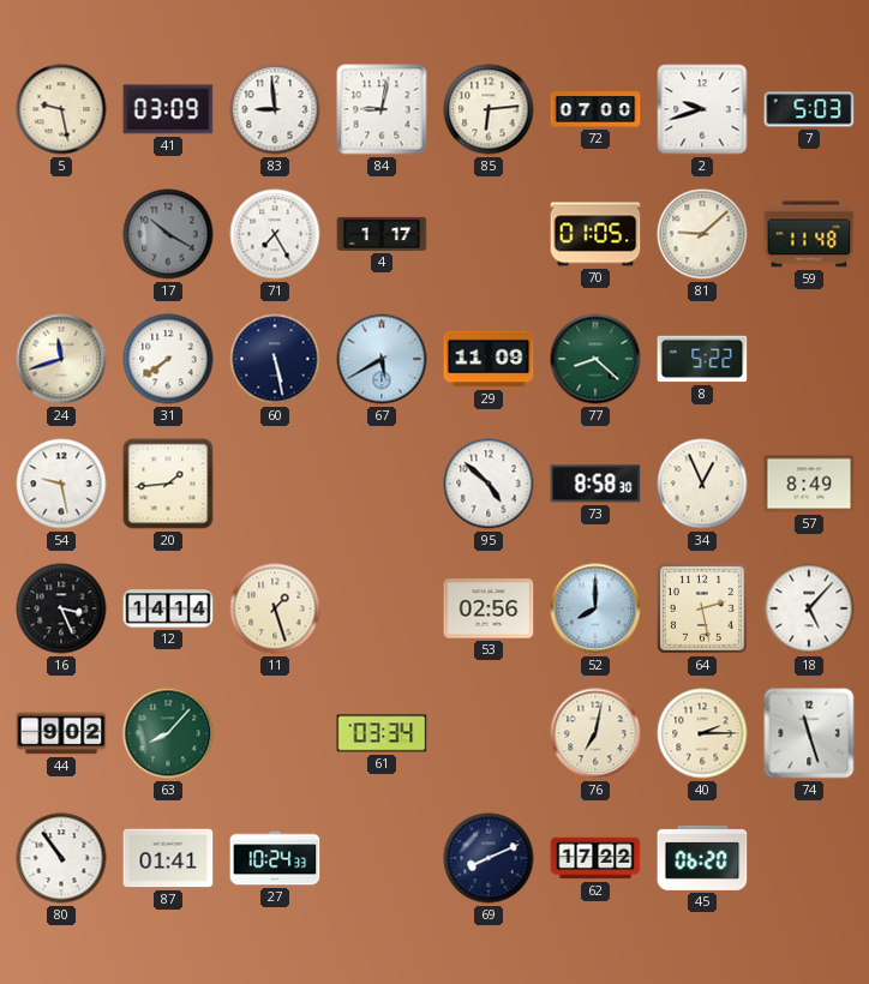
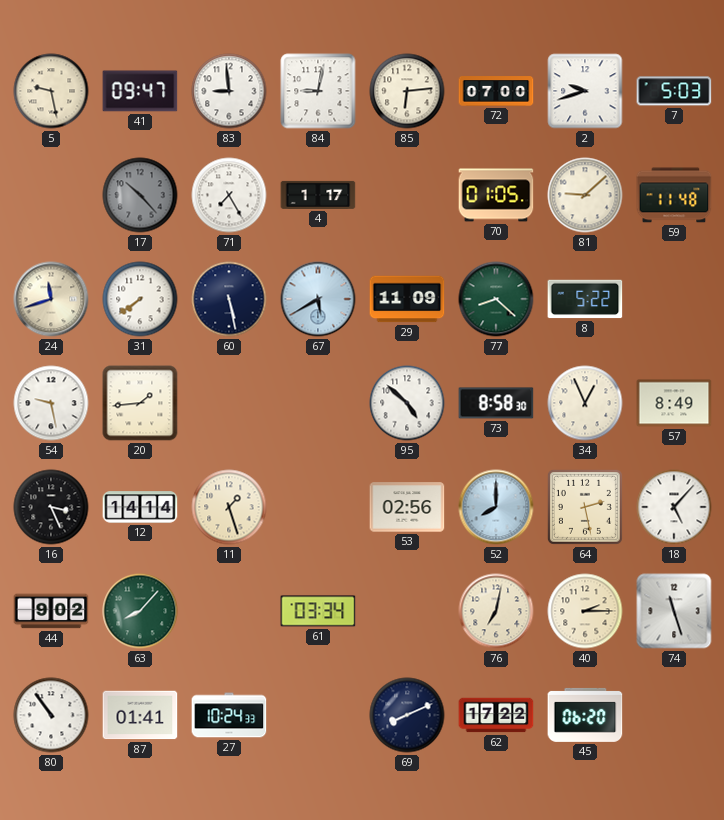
41: 03:09 -> 09:47 (140, 91)
17: 10:20 -> 10:23 (140, 195)
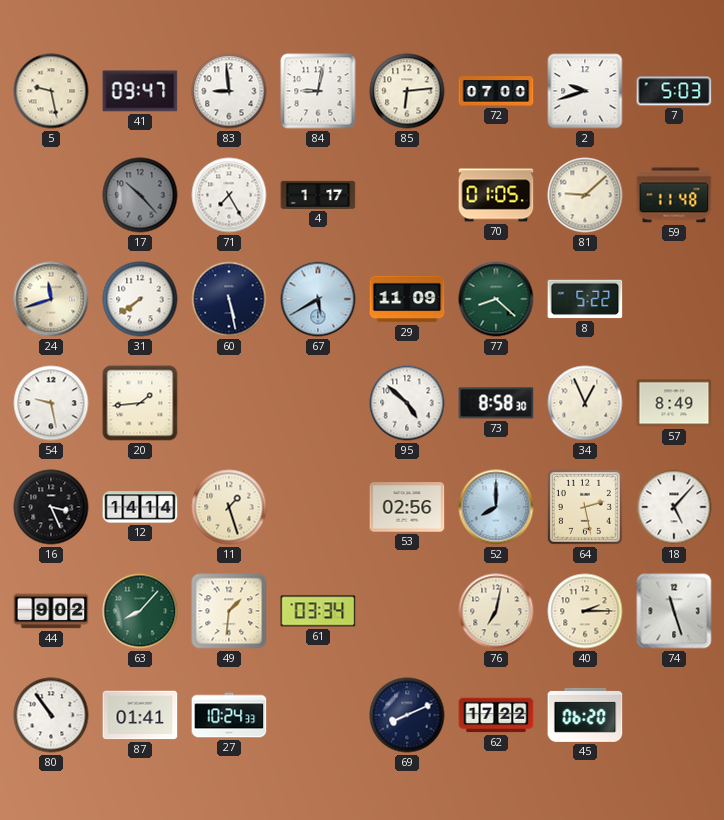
49: none -> 1:31 (229, 611)
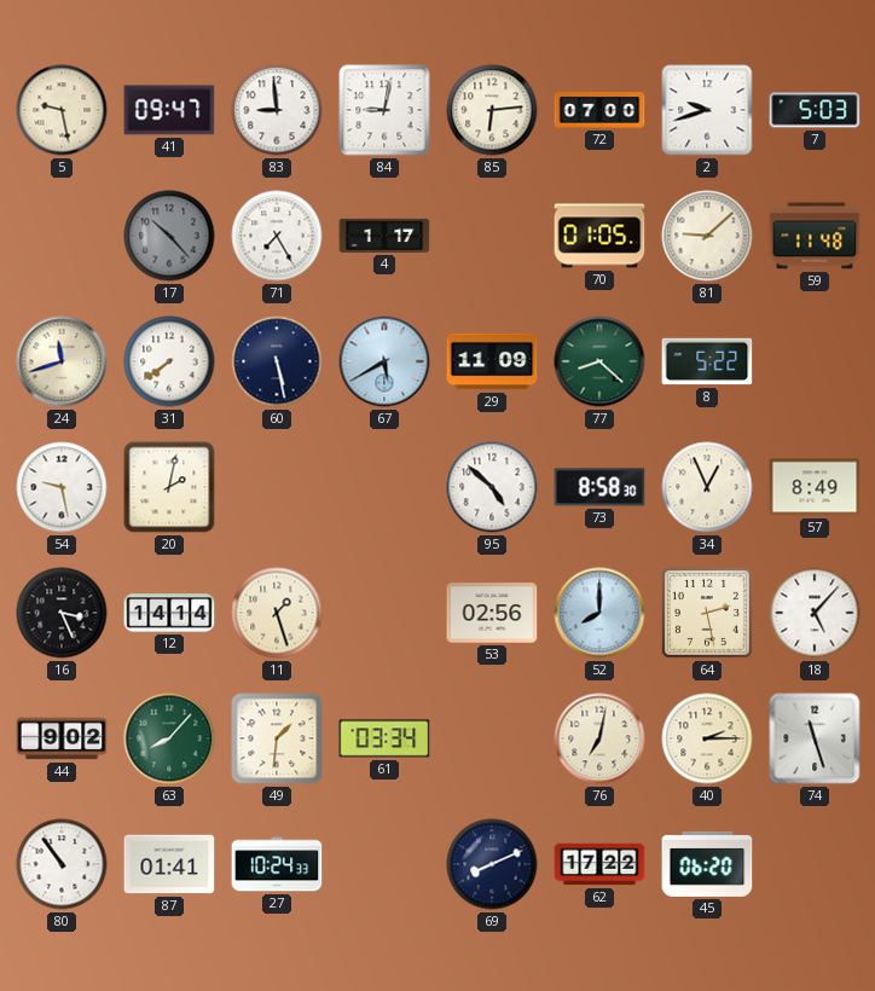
20: 1:44 -> 2:02 (169, 487)
